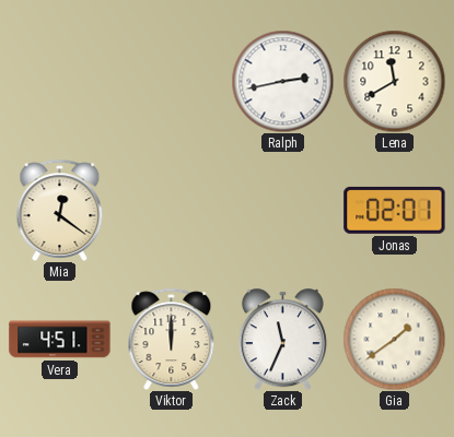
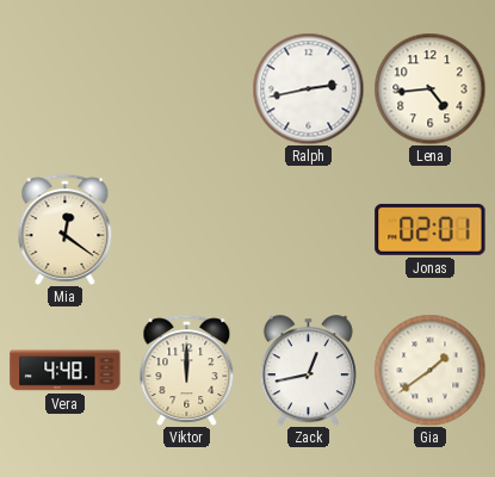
Lena: 11:40 -> 4:44 (429, 88)
Vera: 4:51 -> 4:48 (66, 371)
Zack: 11:34 -> 12:43 (308, 370)
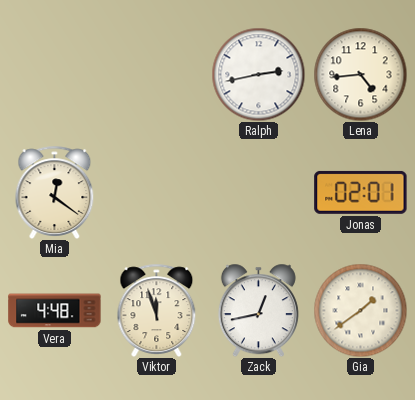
Viktor: 12:00 -> 11:57 (157, 310)
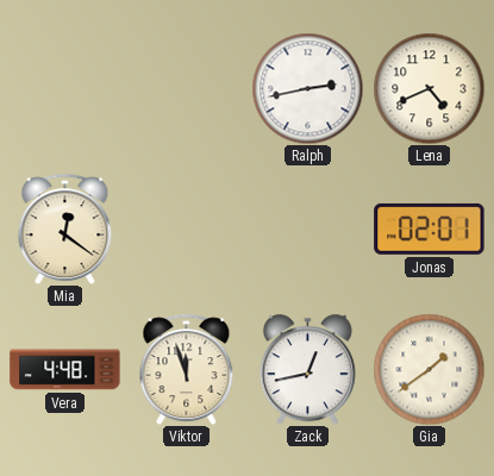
Lena: 4:44 -> 4:41 (429, 88)
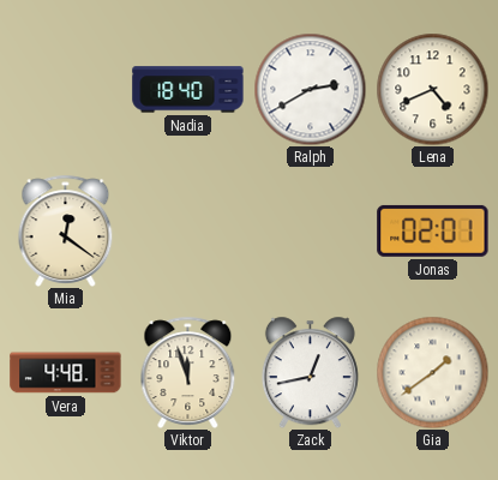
Nadia: none -> 18:40 (188, 90)
Ralph: 2:43 -> 2:40 (310, 89)
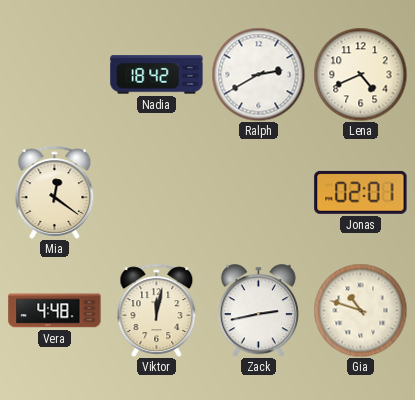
Nadia: 18:40 -> 18:42 (157, 75)
Viktor: 11:57 -> 12:02 (157, 310)
Zack: 12:43 -> 2:43 (258, 310)
Gia: 1:39 -> 10:48 (360, 310)
